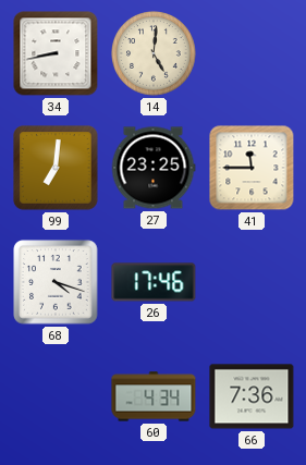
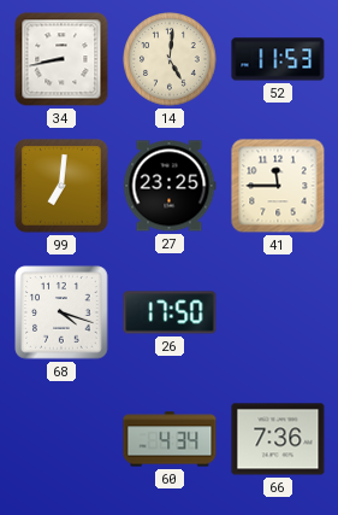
52: none -> 11:53 (278, 59)
26: 17:46 -> 17:50 (170, 312)
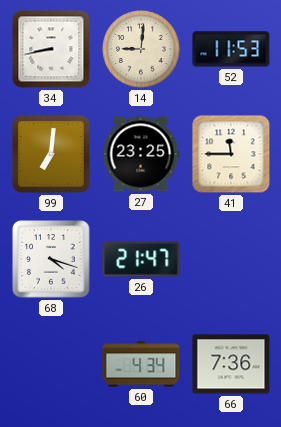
14: 5:01 -> 9:01 (141, 49)
26: 17:50 -> 21:47 (141, 259)
